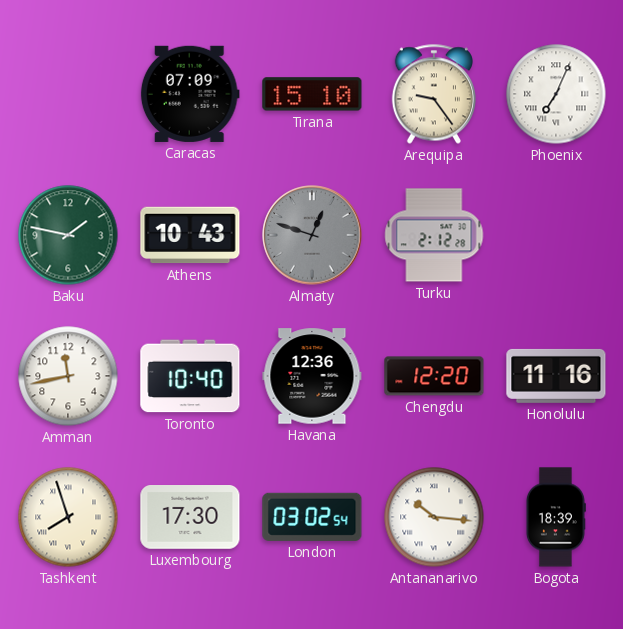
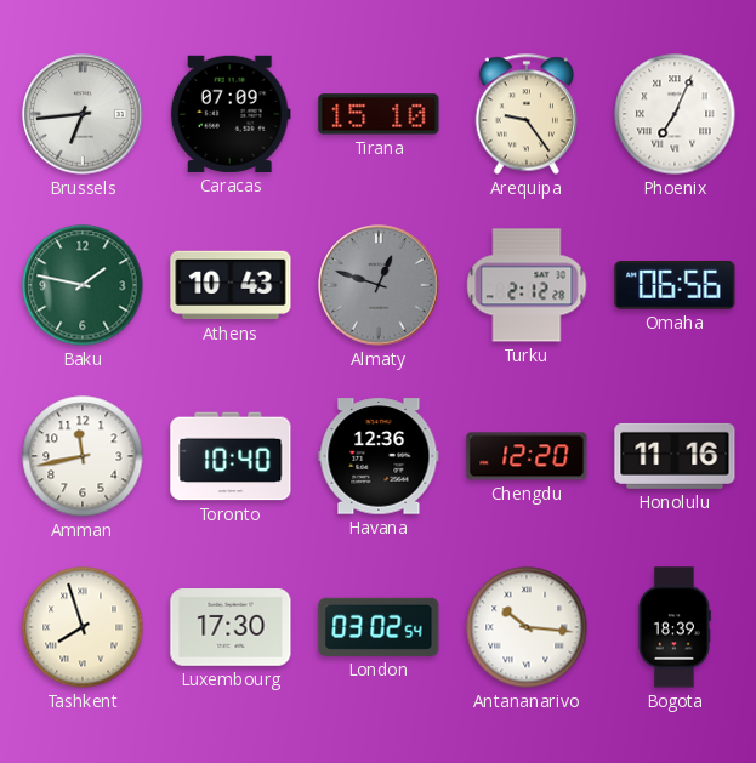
Brussels: none -> 6:44 (83, 114)
Omaha: none -> 06:56 (675, 286)
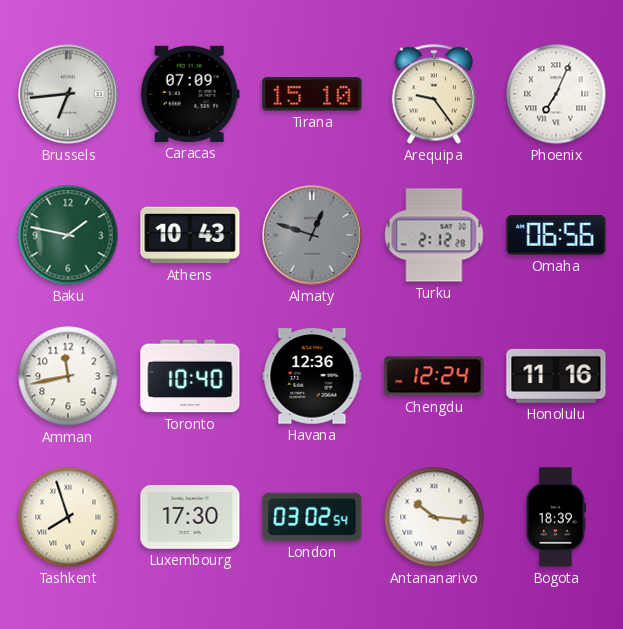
Chengdu: 12:20 -> 12:24 (434, 376)
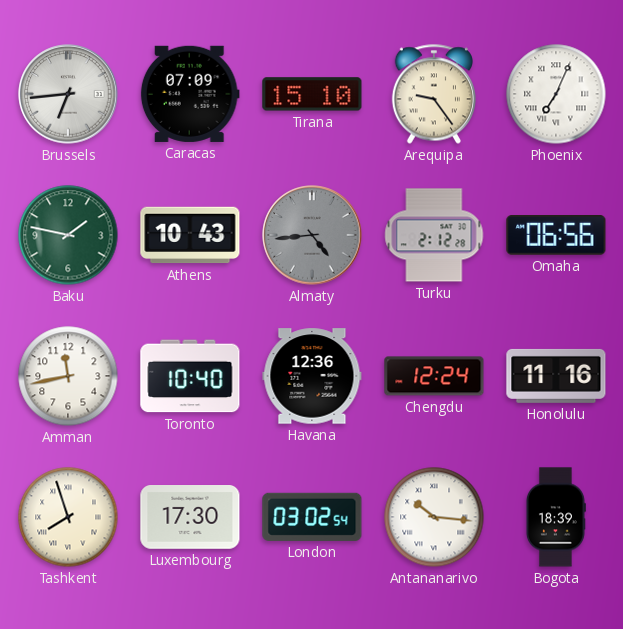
Almaty: 12:48 -> 4:44 (312, 235)
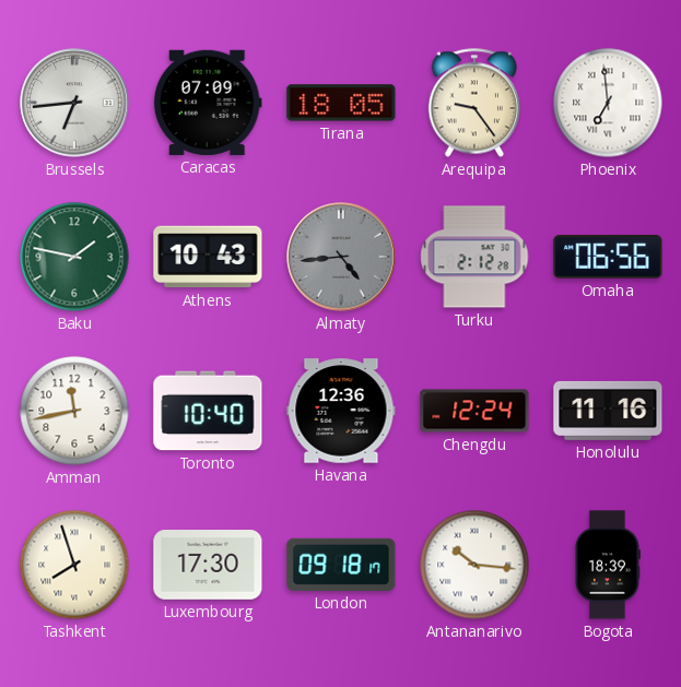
Tirana: 15:10 -> 18:05 (341, 103)
Phoenix: 7:04 -> 6:59 (608, 103)
London: 03:02 -> 09:18 (341, 565)
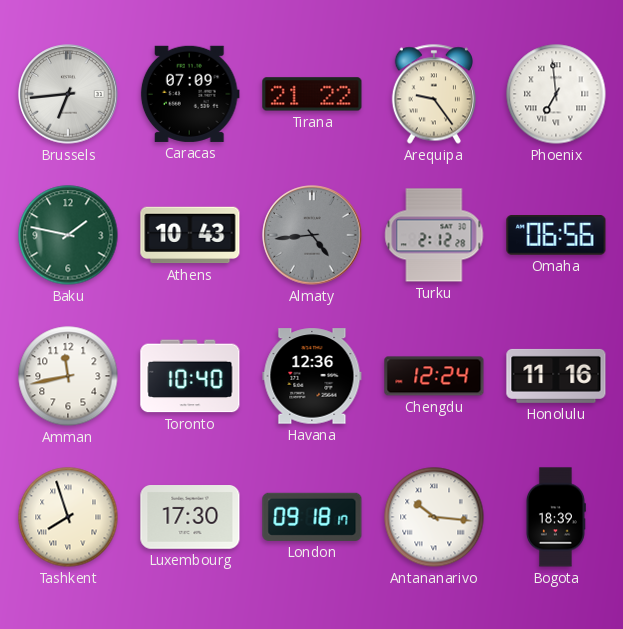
Tirana: 18:05 -> 21:22 (312, 94)
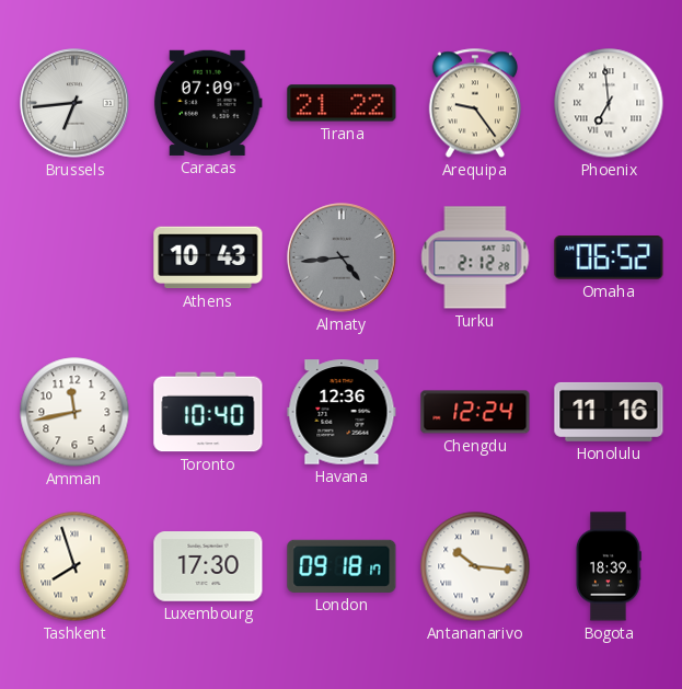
Baku: 1:47 -> none (68, 235)
Omaha: 06:56 -> 06:52 (609, 259)
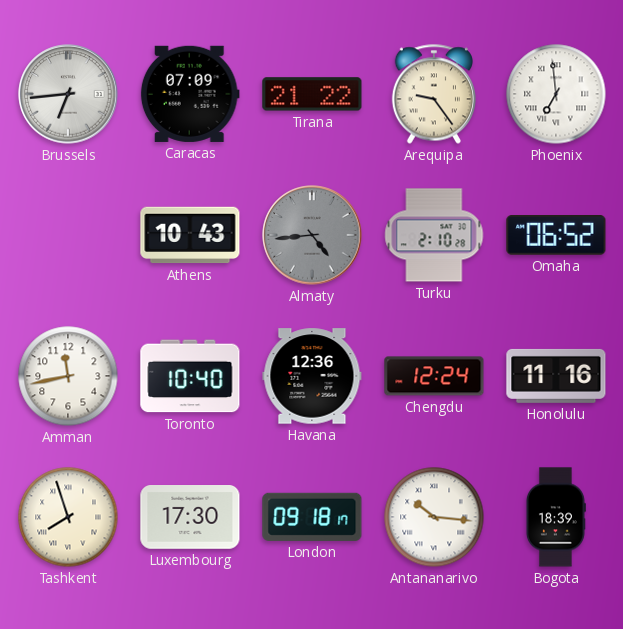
Turku: 2:12 -> 2:10 (434, 235)
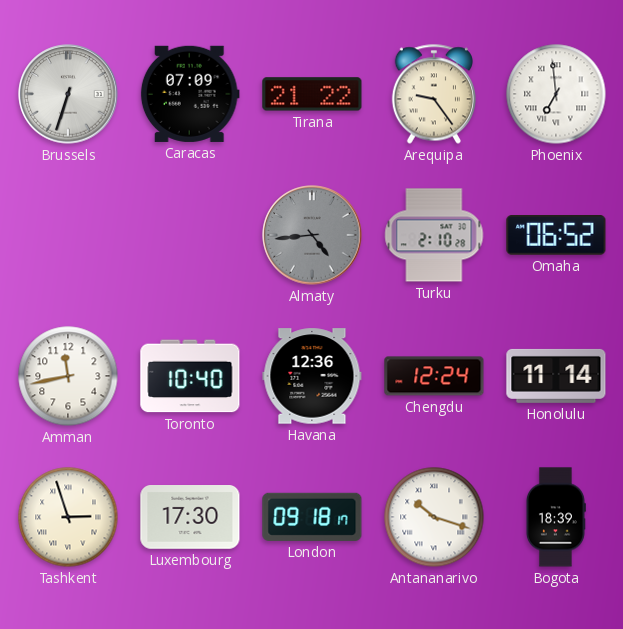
Brussels: 6:44 -> 6:33 (68, 94)
Athens: 10:43 -> none (190, 235)
Honolulu: 11:16 -> 11:14 (556, 376)
Tashkent: 7:57 -> 2:57 (68, 517)
Antananarivo: 10:16 -> 10:18 (434, 517)
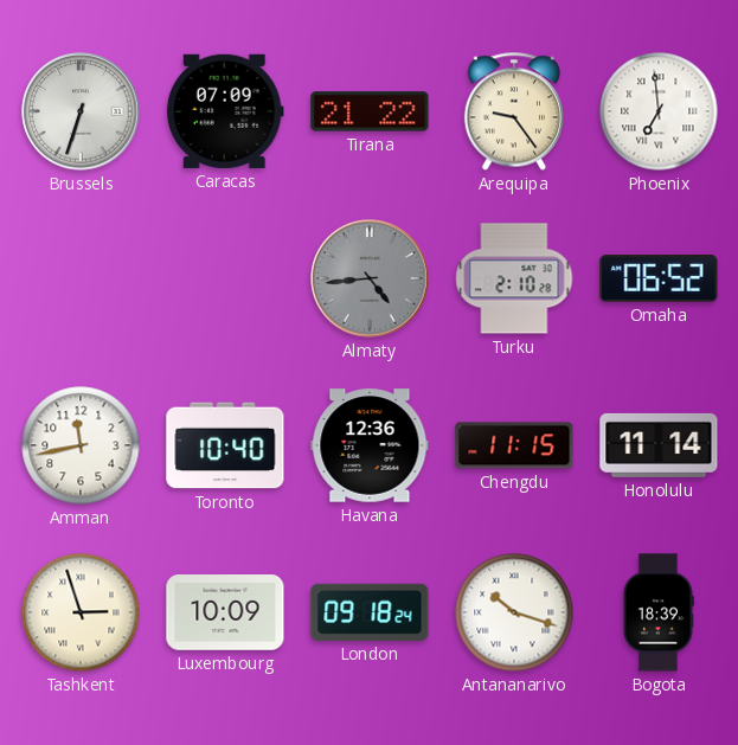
Chengdu: 12:24 -> 11:15 (514, 445)
Luxembourg: 17:30 -> 10:09 (225, 614)
London: 09:18:17 -> 09:18:24 (370, 612)
